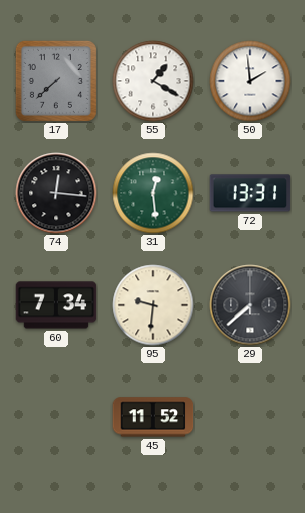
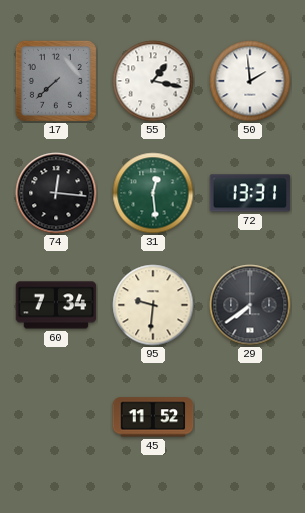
55: 1:20 -> 1:17 (153, 81)
29: 7:38 -> 7:39 (250, 305)
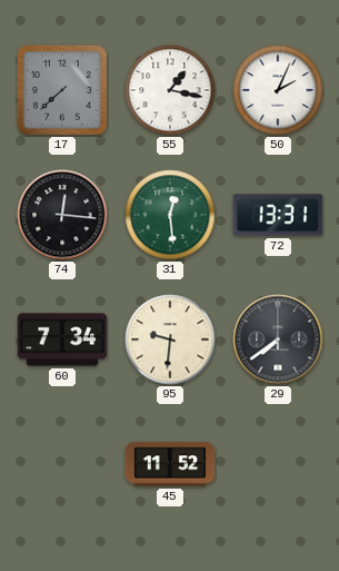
50: 1:59 -> 2:04 (278, 90)
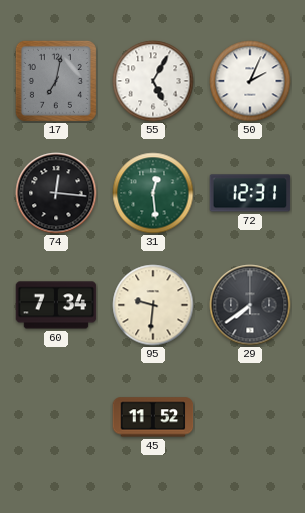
17: 7:38 -> 7:02 (56, 81)
55: 1:17 -> 5:05 (153, 81)
72: 13:31 -> 12:31 (250, 193)
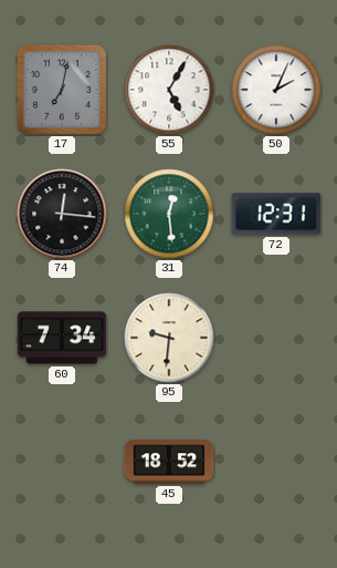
29: 7:39 -> none (250, 305)
45: 11:52 -> 18:52 (169, 462)
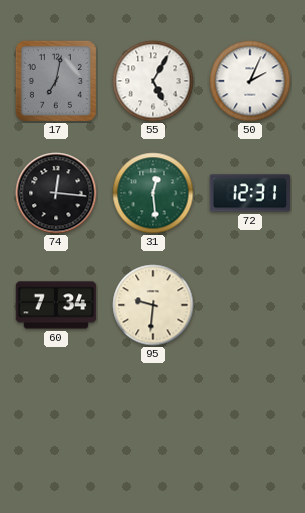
45: 18:52 -> none (169, 462)
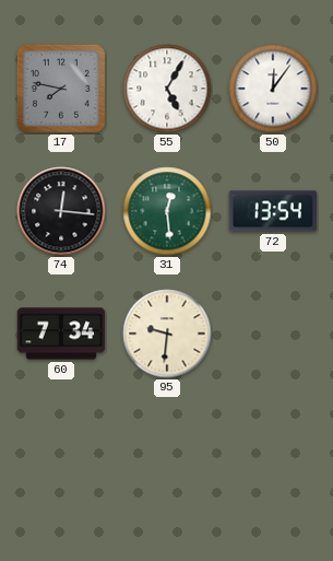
17: 7:02 -> 7:47 (61, 89)
50: 2:04 -> 12:06 (273, 89)
72: 12:31 -> 13:54 (273, 211)
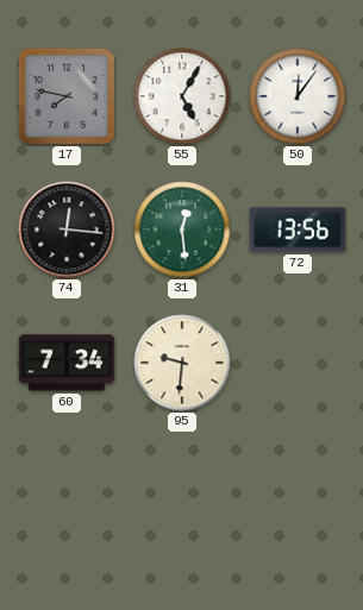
72: 13:54 -> 13:56 (298, 229)
